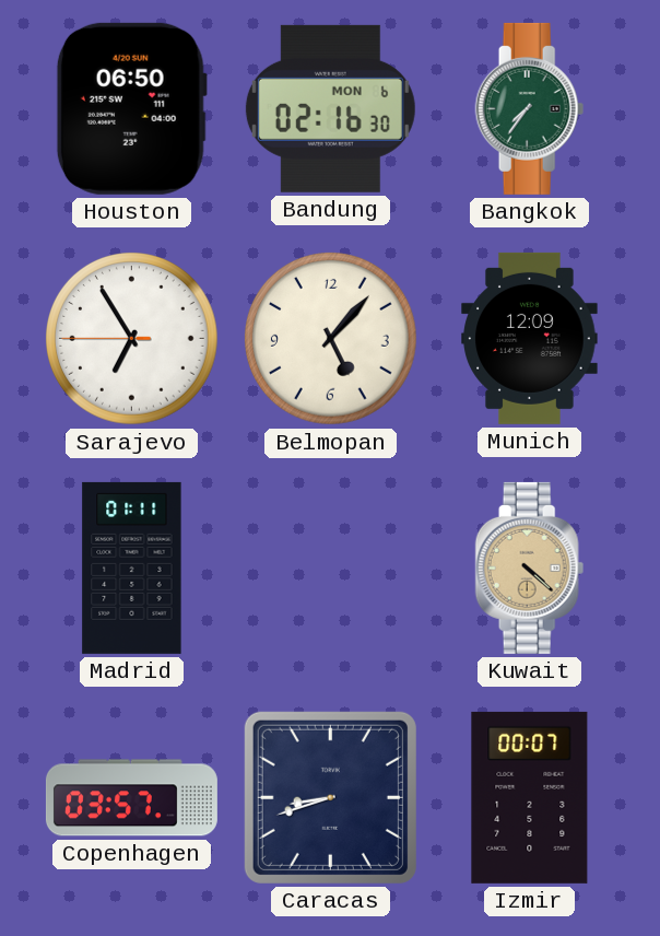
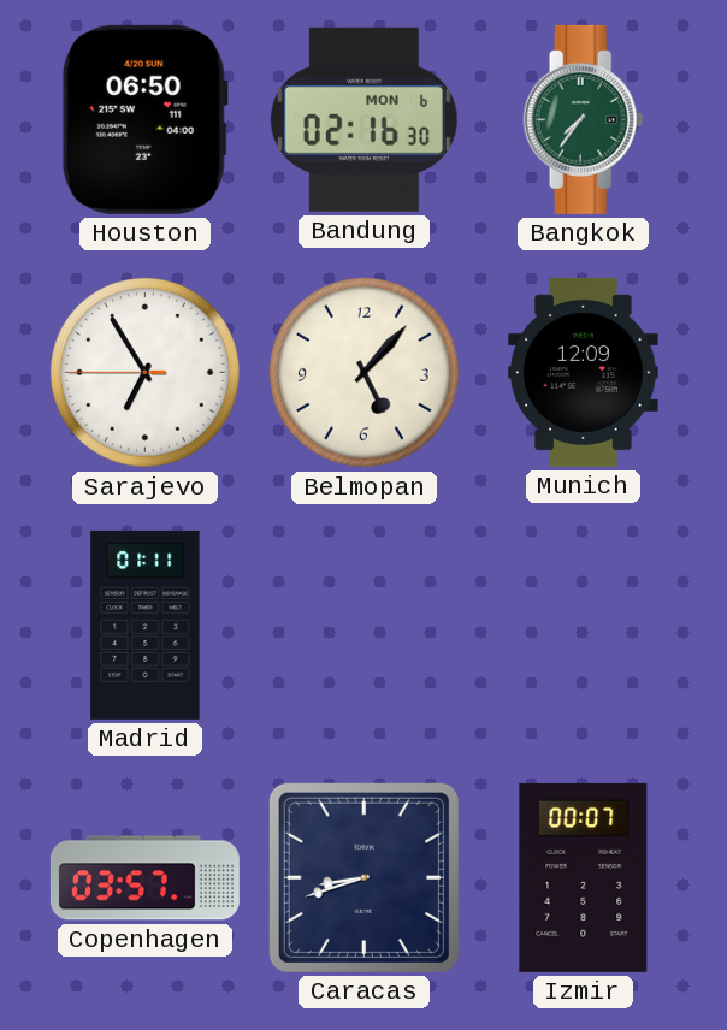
Kuwait: 4:22 -> none (530, 568)
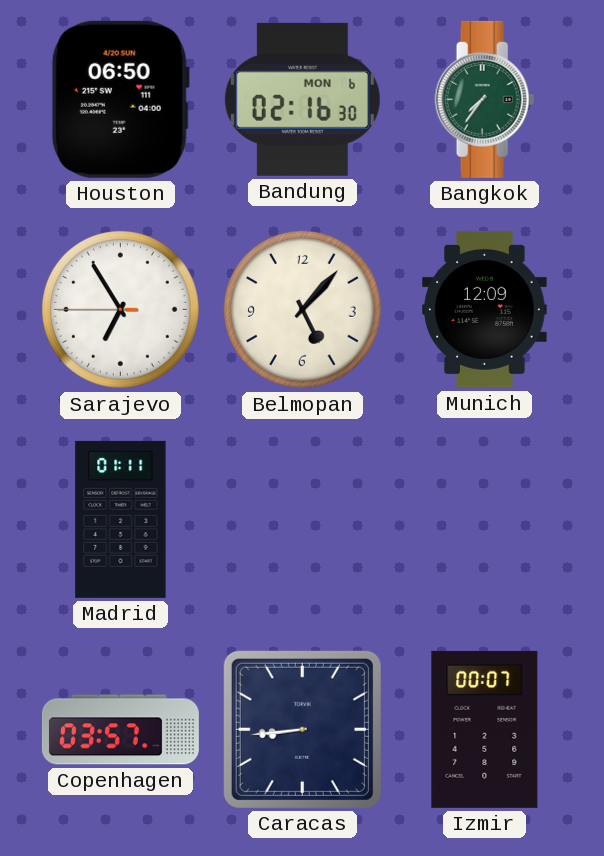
Caracas: 8:42 -> 8:44 (302, 729)
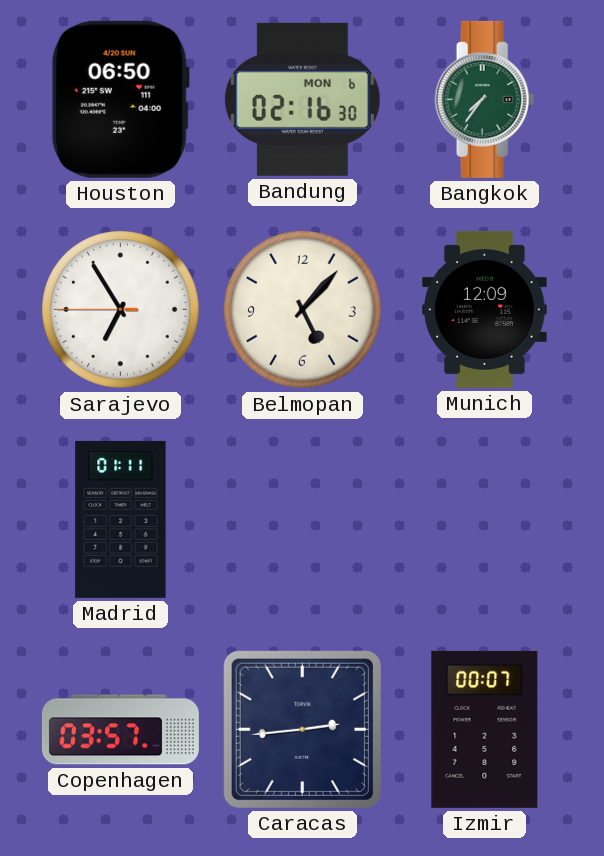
Caracas: 8:44 -> 2:44 (302, 729)
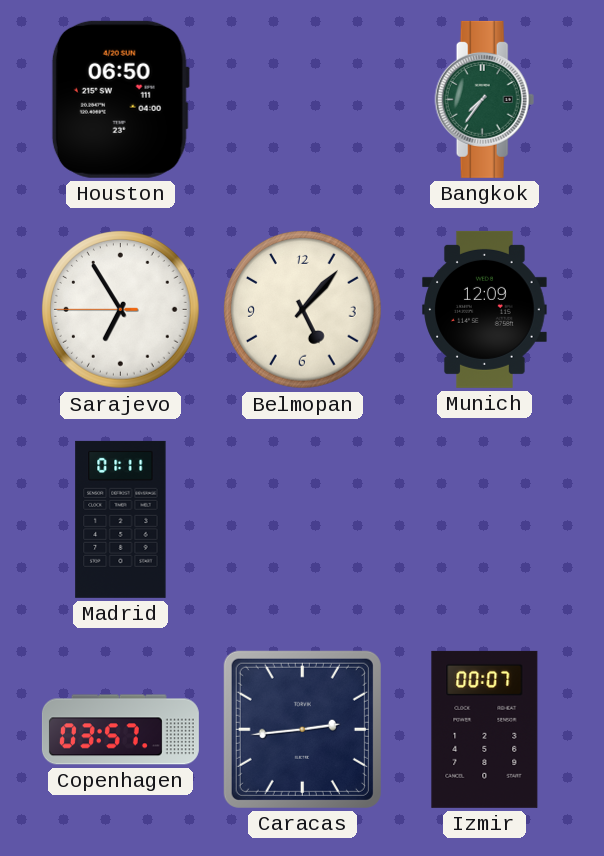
Bandung: 02:16 -> none (302, 99)
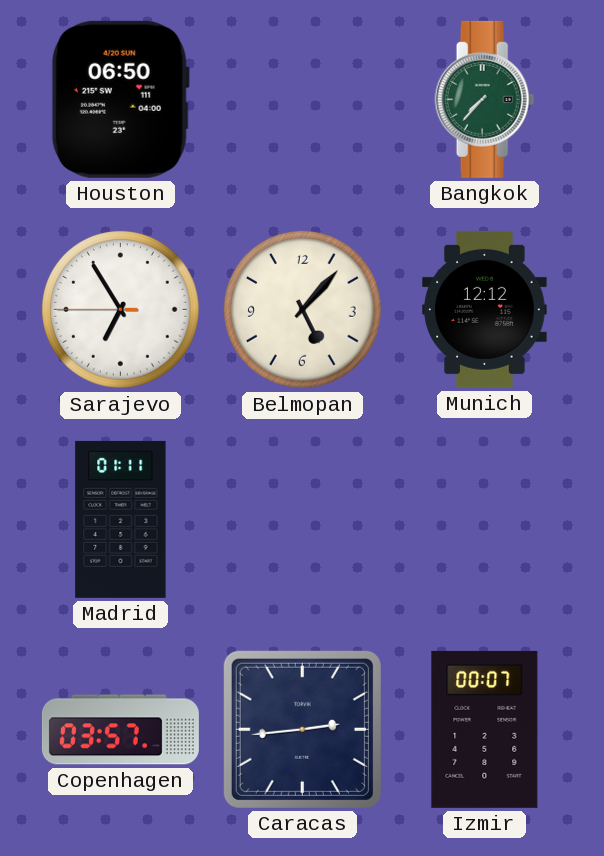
Bangkok: 7:36 -> 7:37 (485, 99)
Munich: 12:09 -> 12:12 (485, 309)
